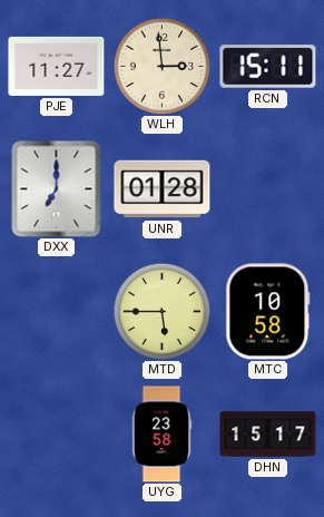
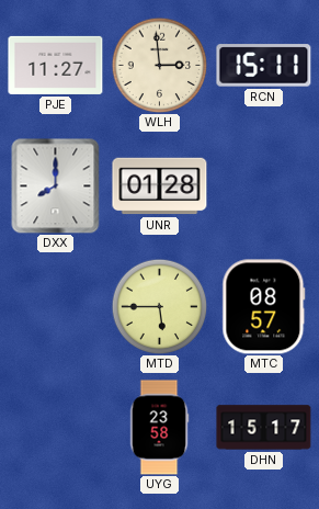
DXX: 7:00 -> 8:00 (56, 185)
MTC: 10:58 -> 08:57 (264, 307)
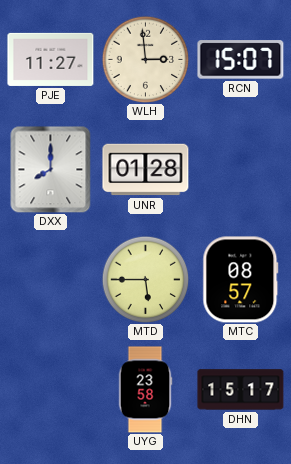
RCN: 15:11 -> 15:07 (241, 60)
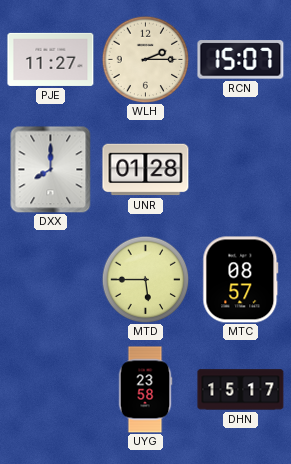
WLH: 2:59 -> 2:15 (145, 59)
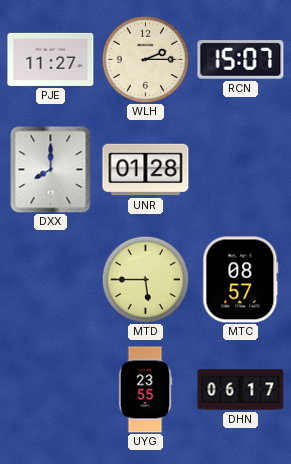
UYG: 23:58 -> 23:55 (145, 390)
DHN: 15:17 -> 06:17 (241, 390)
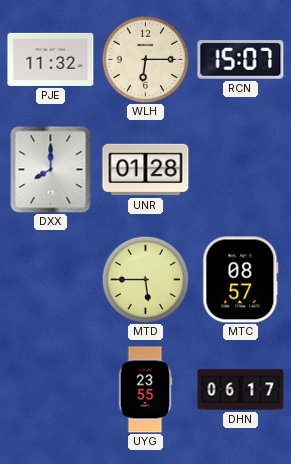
PJE: 11:27 -> 11:32 (51, 59)
WLH: 2:15 -> 6:15 (145, 59)
